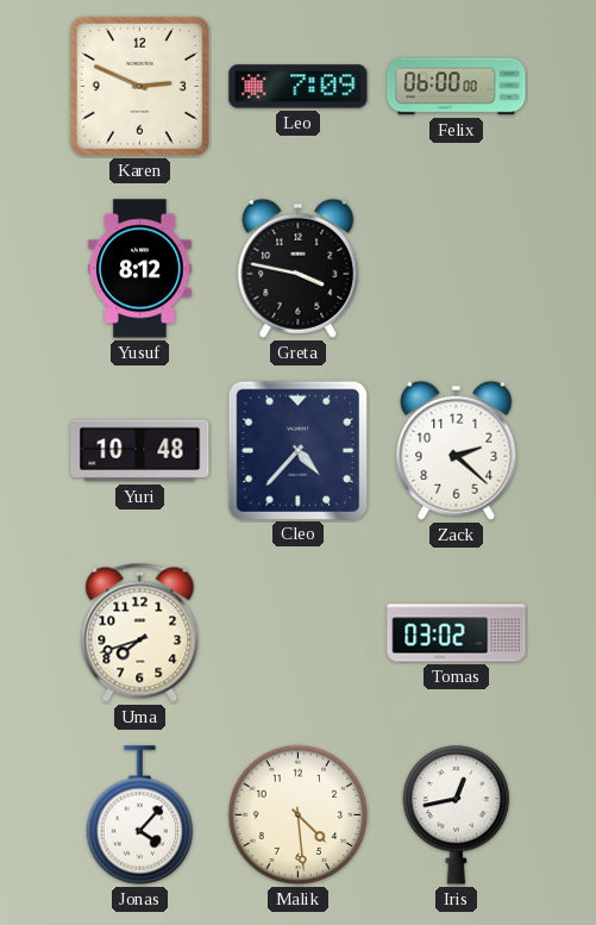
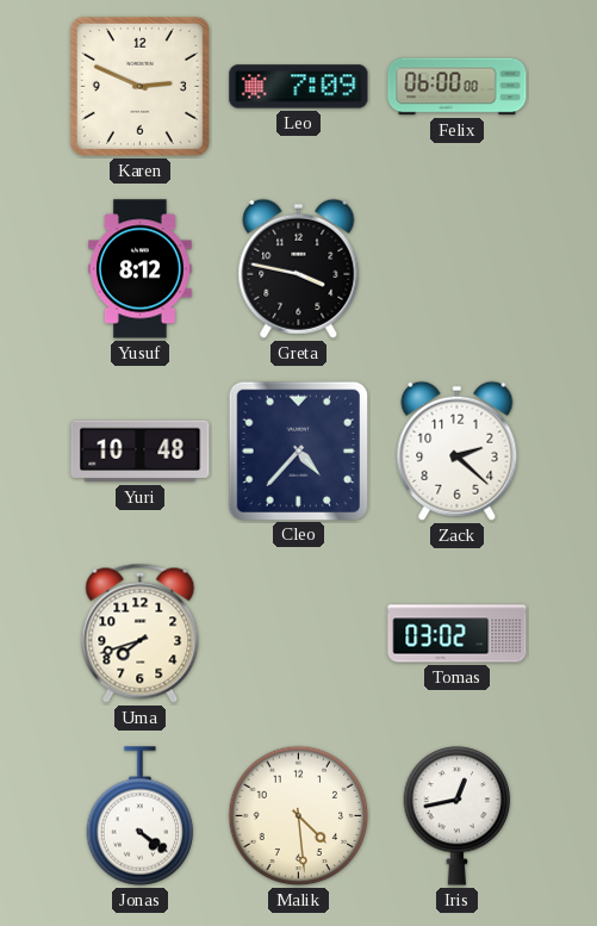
Jonas: 4:07 -> 4:21 (141, 816)
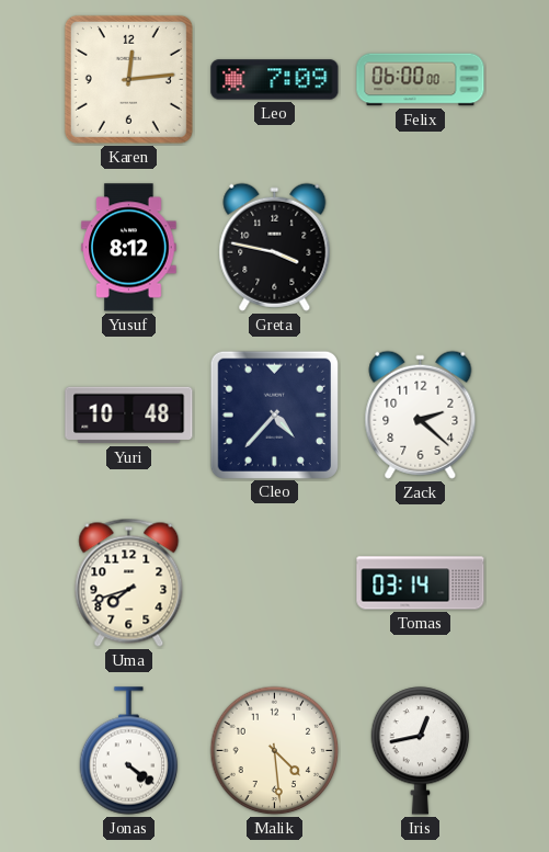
Karen: 2:49 -> 12:14 (128, 79)
Tomas: 03:02 -> 03:14 (421, 583)
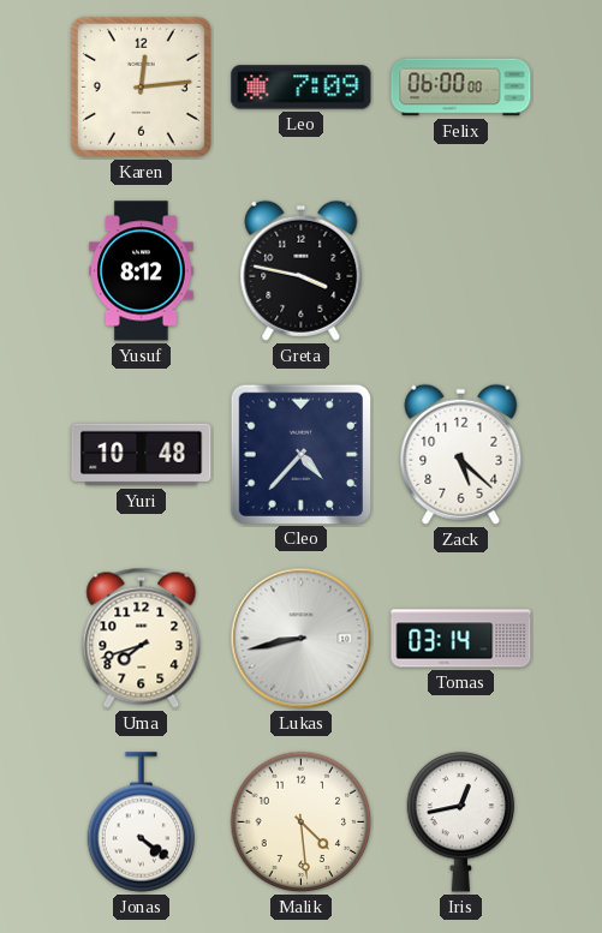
Zack: 2:22 -> 5:22 (461, 454)
Lukas: none -> 8:43 (302, 639)
